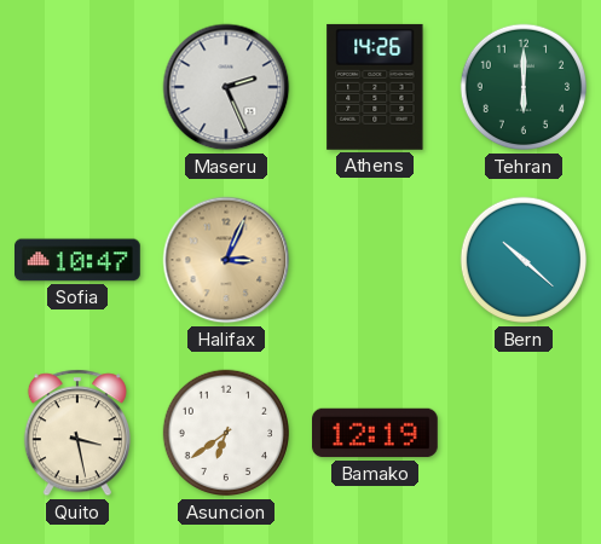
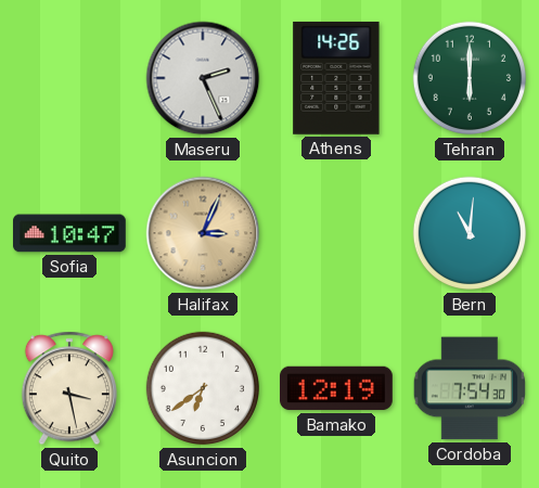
Bern: 10:22 -> 11:01 (470, 233)
Cordoba: none -> 7:54 (469, 388)
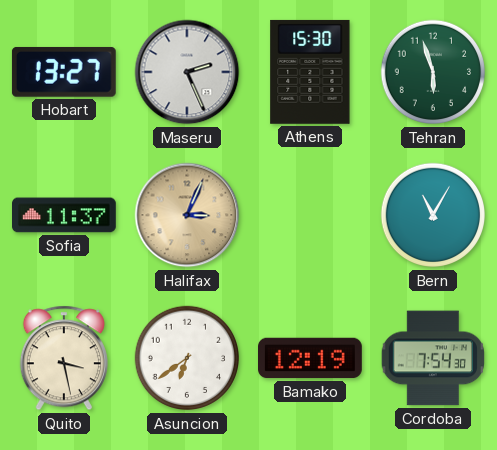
Hobart: none -> 13:27 (64, 72)
Athens: 14:26 -> 15:30 (310, 72)
Tehran: 6:00 -> 5:57 (433, 72)
Sofia: 10:47 -> 11:37 (65, 215)
Bern: 11:01 -> 11:05 (433, 215)
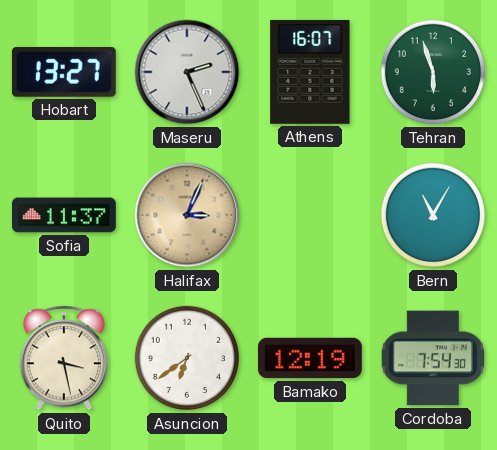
Athens: 15:30 -> 16:07 (310, 72)
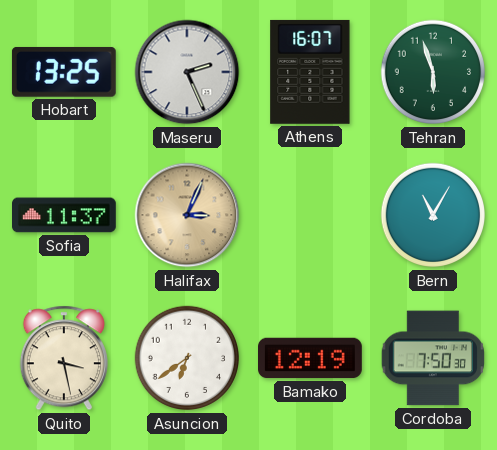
Hobart: 13:27 -> 13:25 (64, 72)
Cordoba: 7:54 -> 7:50 (432, 358)
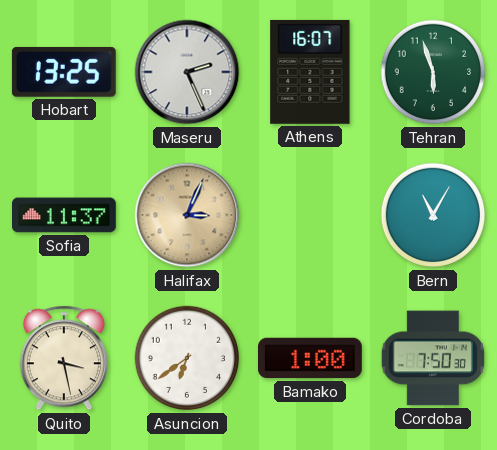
Bamako: 12:19 -> 1:00 (311, 358)
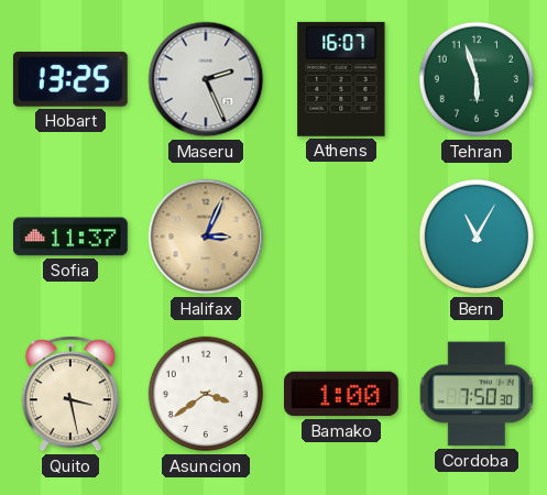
Asuncion: 6:39 -> 3:39 (206, 394)
